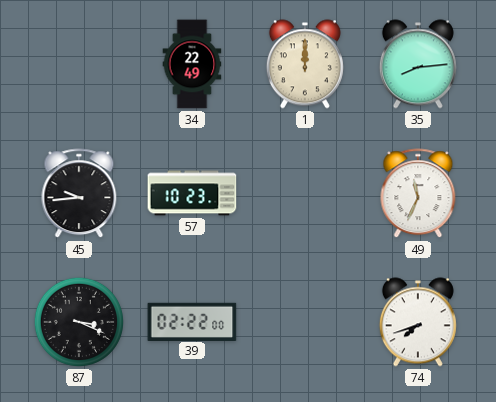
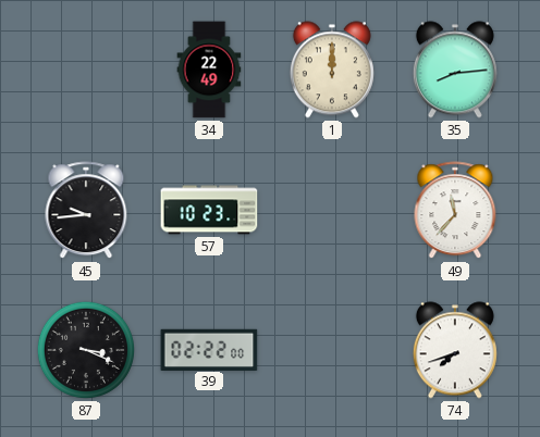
49: 11:34 -> 11:37 (455, 211)
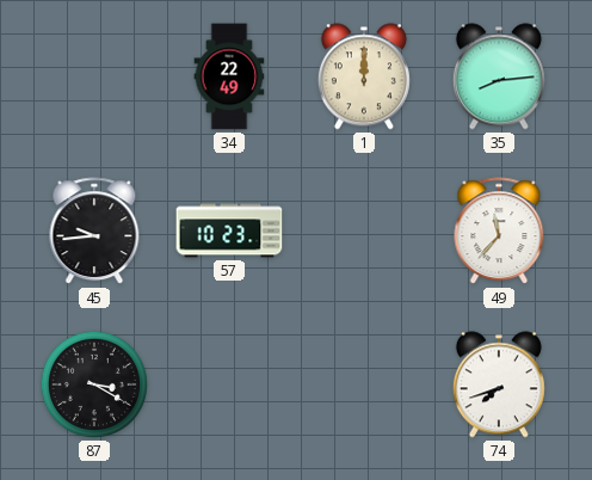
87: 3:19 -> 3:20 (94, 384)
39: 02:22 -> none (209, 349)
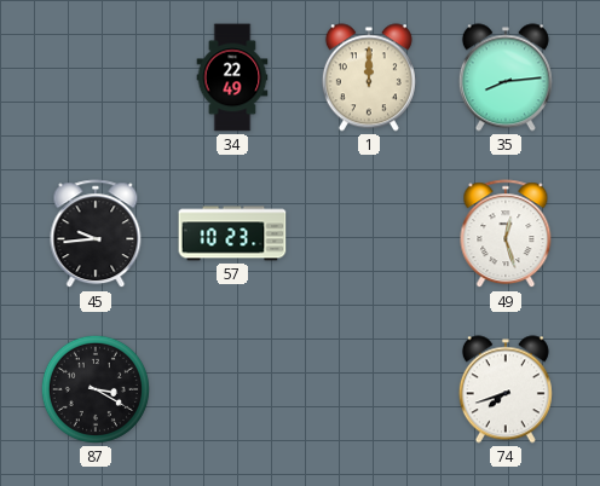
49: 11:37 -> 12:27 (506, 235)
